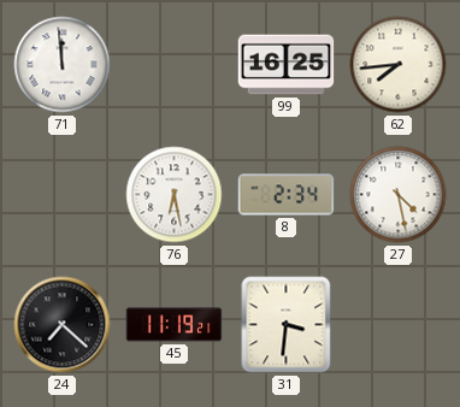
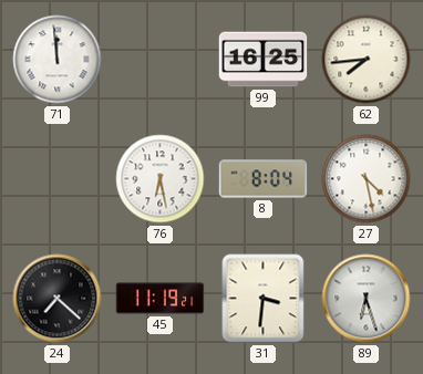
8: 2:34 -> 8:04 (264, 179)
89: none -> 6:27 (367, 299)
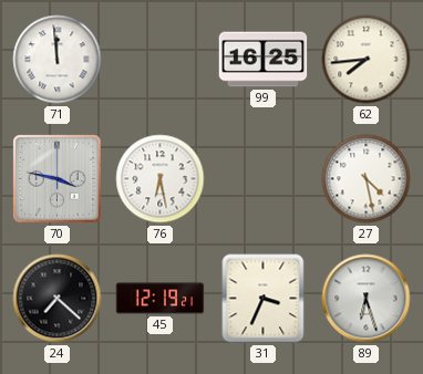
70: none -> 3:47 (58, 179)
8: 8:04 -> none (264, 179)
45: 11:19 -> 12:19 (161, 299)
31: 3:31 -> 3:34 (264, 299)
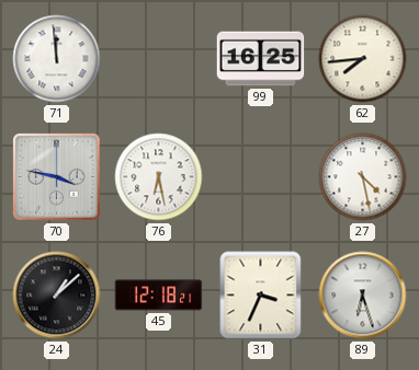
24: 7:22 -> 1:08 (57, 296)
45: 12:19 -> 12:18 (159, 296)
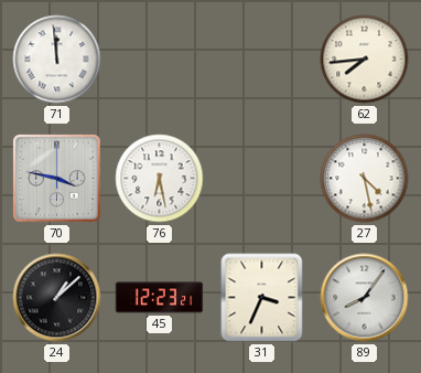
99: 16:25 -> none (261, 59)
45: 12:18 -> 12:23 (160, 298)
89: 6:27 -> 8:06 (365, 298)
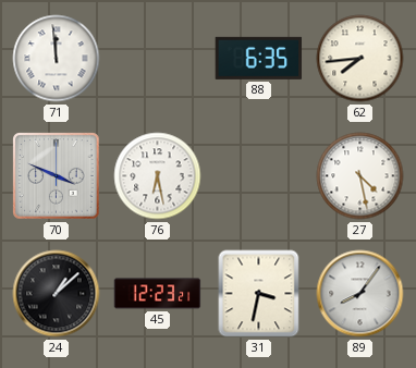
88: none -> 6:35 (259, 58)
70: 3:47 -> 3:49 (57, 176)
31: 3:34 -> 3:32 (259, 294)
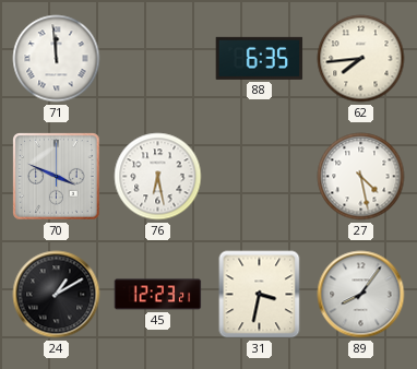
24: 1:08 -> 1:10 (57, 295)
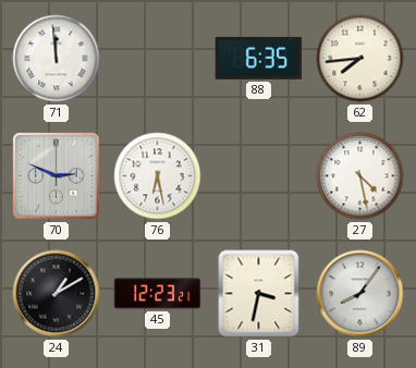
70: 3:49 -> 2:49 (57, 176)
